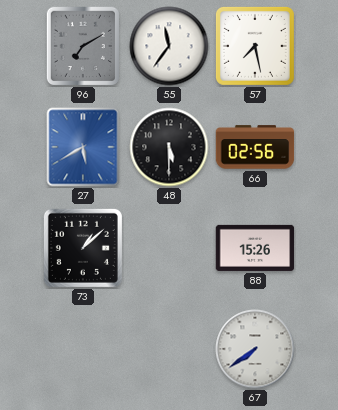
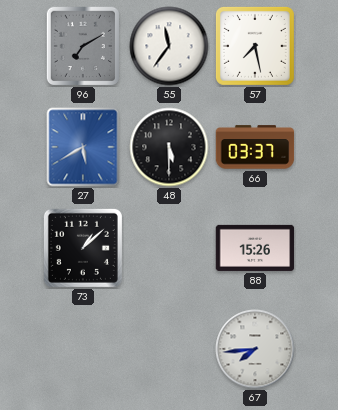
66: 02:56 -> 03:37 (255, 147)
67: 7:39 -> 7:44 (255, 349)
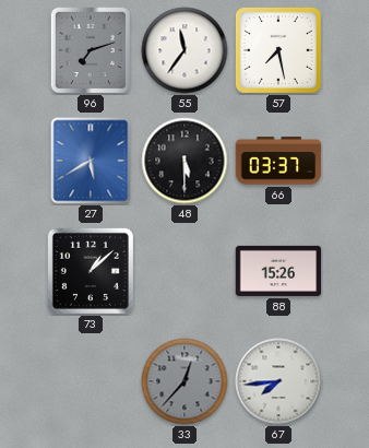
96: 7:10 -> 7:12 (90, 49)
33: none -> 12:37 (184, 381)
